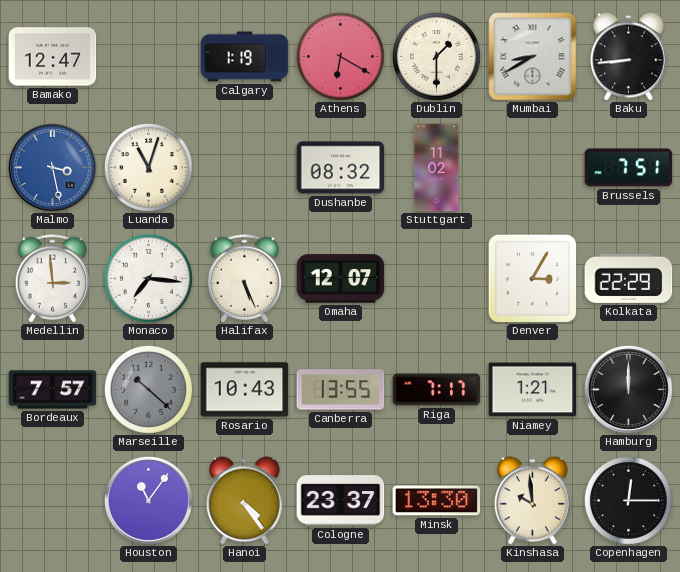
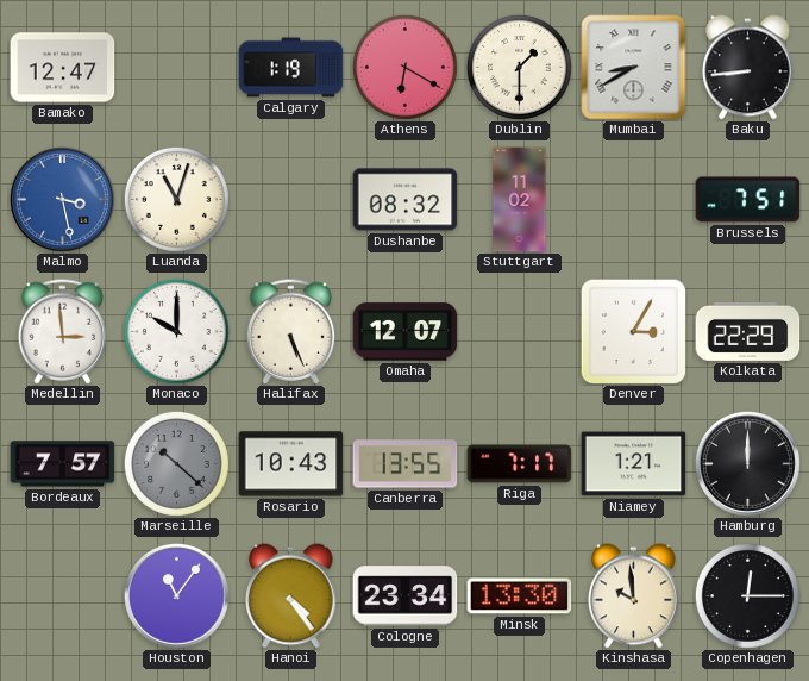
Monaco: 7:16 -> 10:00 (176, 331)
Cologne: 23:37 -> 23:34 (406, 596)
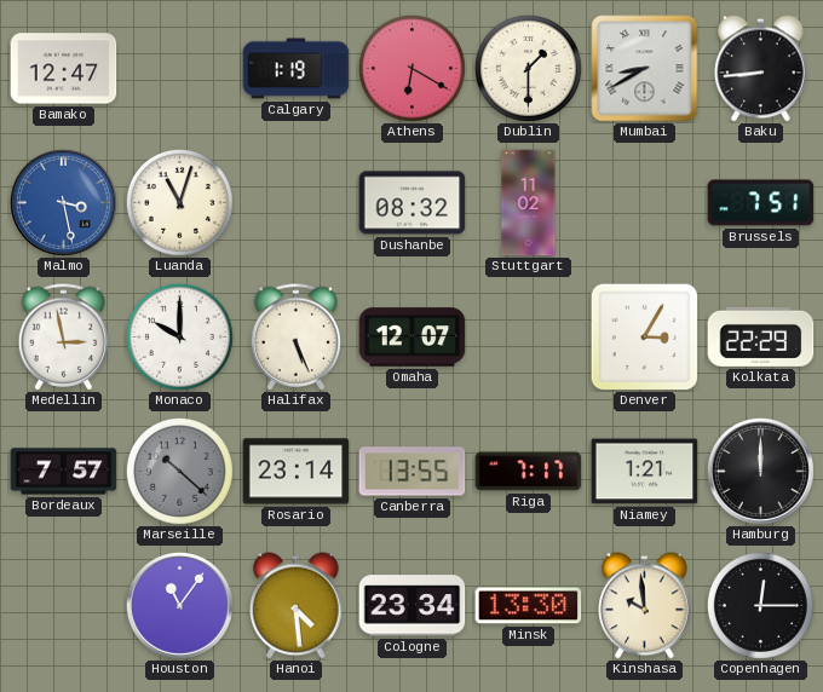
Medellin: 2:59 -> 2:58 (64, 338)
Rosario: 10:43 -> 23:14 (297, 472)
Hanoi: 4:24 -> 4:29 (297, 606)
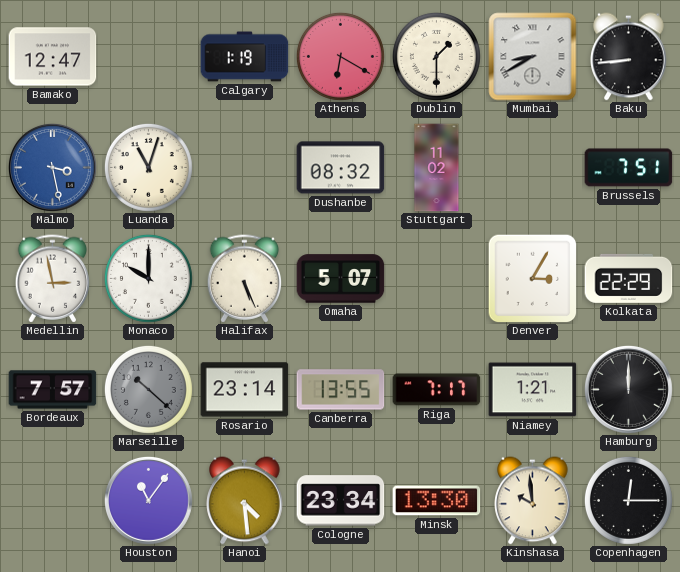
Omaha: 12:07 -> 5:07 (341, 279)
